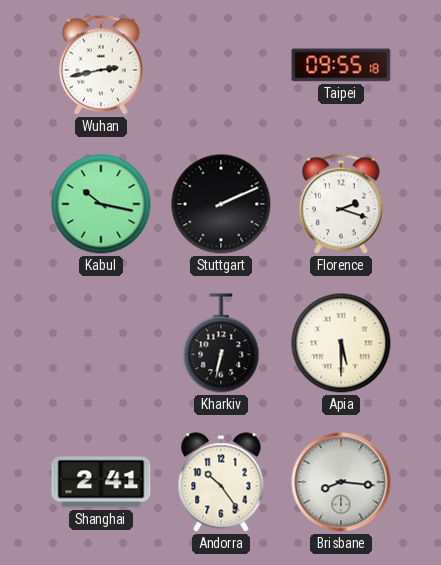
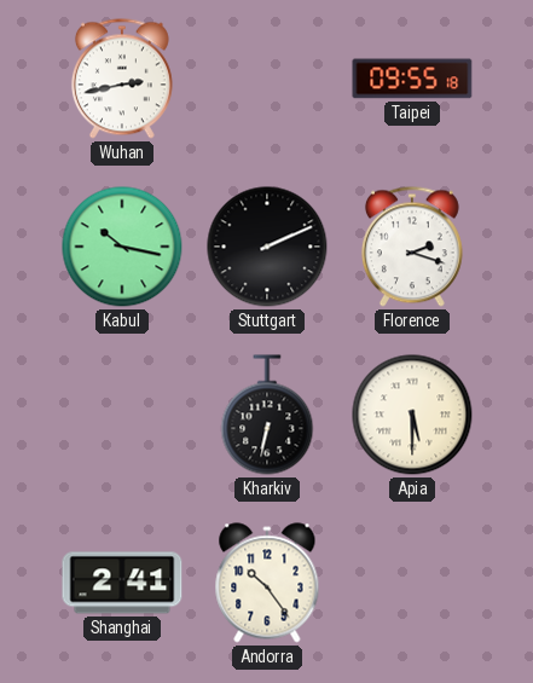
Brisbane: 8:16 -> none (341, 482)
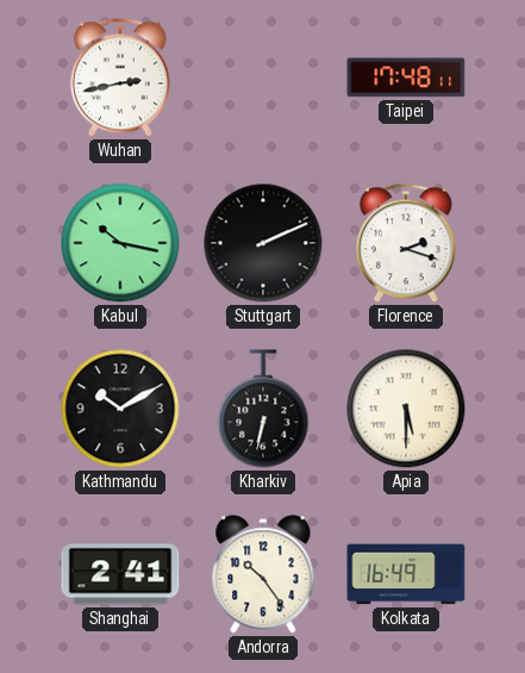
Taipei: 09:55 -> 17:48 (406, 77)
Kathmandu: none -> 10:10 (120, 409)
Kolkata: none -> 16:49 (406, 574)
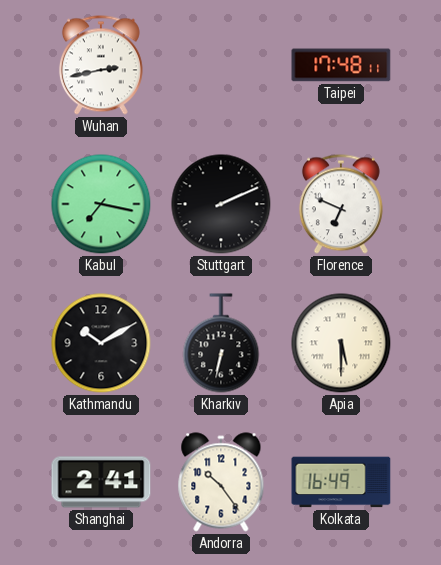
Kabul: 10:17 -> 7:17 (101, 204)
Florence: 2:18 -> 6:49 (341, 204)
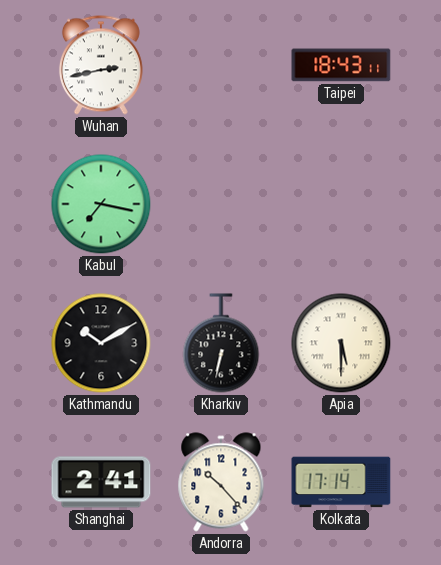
Taipei: 17:48 -> 18:43 (341, 65)
Stuttgart: 2:11 -> none (221, 204)
Florence: 6:49 -> none (341, 204)
Andorra: 10:24 -> 10:23 (221, 482)
Kolkata: 16:49 -> 17:14 (341, 482)
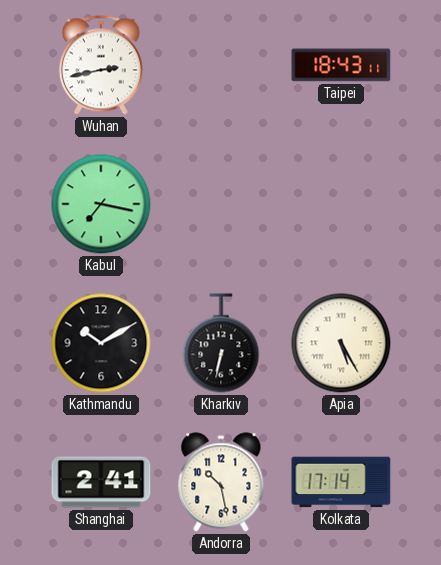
Apia: 5:30 -> 5:25 (341, 343)
Andorra: 10:23 -> 10:28 (221, 482)
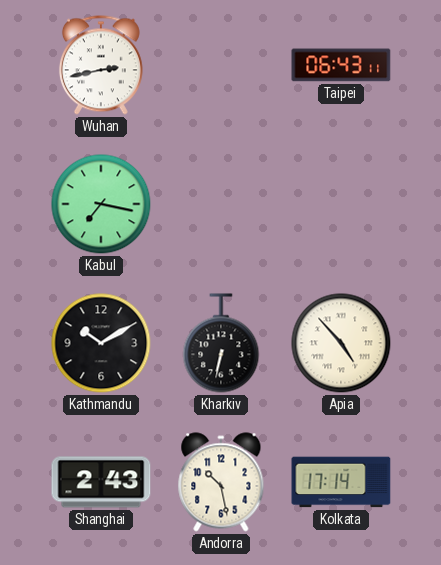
Taipei: 18:43 -> 06:43 (341, 65)
Apia: 5:25 -> 4:53 (341, 343)
Shanghai: 2:41 -> 2:43 (101, 482)
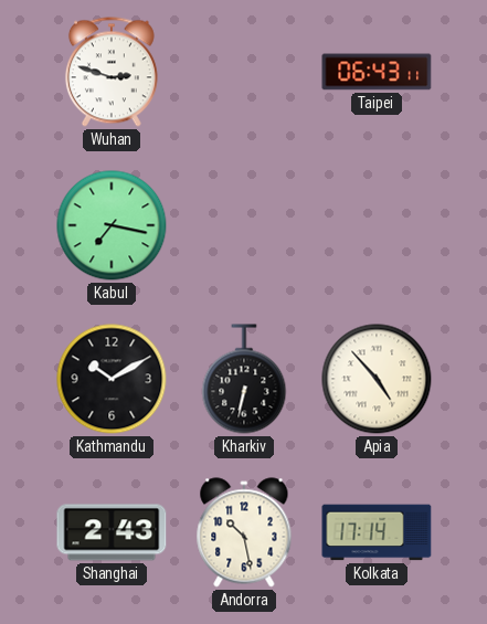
Wuhan: 2:43 -> 2:48 (112, 72)
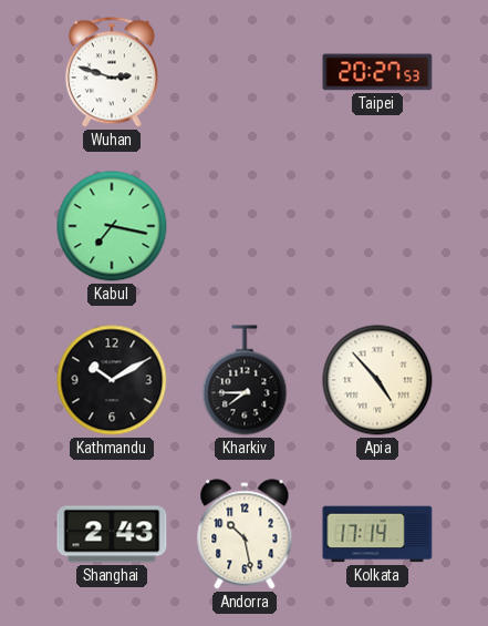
Taipei: 06:43 -> 20:27 (377, 72)
Kharkiv: 6:32 -> 7:45 (245, 380)
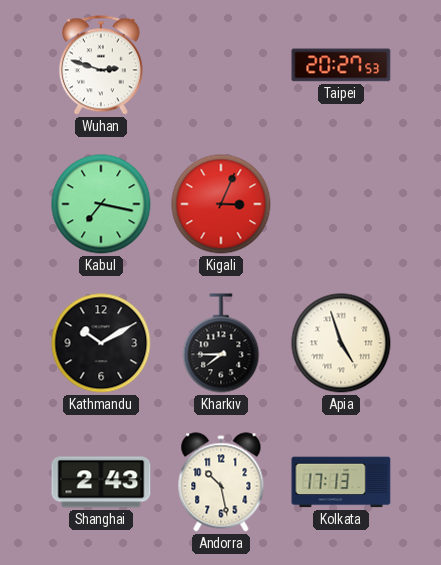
Kigali: none -> 3:04 (221, 204)
Apia: 4:53 -> 4:57 (341, 343)
Kolkata: 17:14 -> 17:13 (341, 482)
